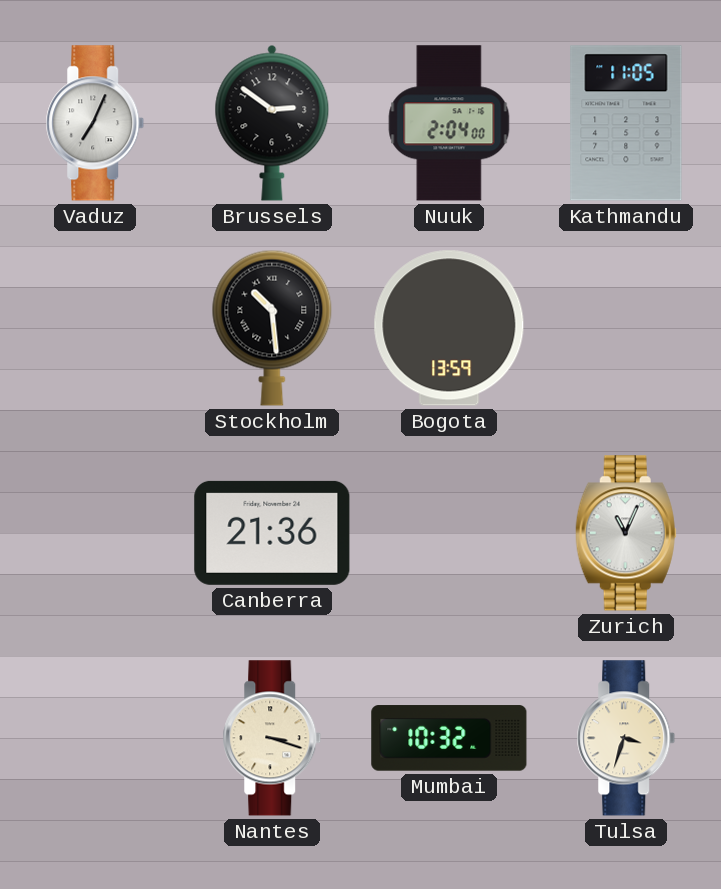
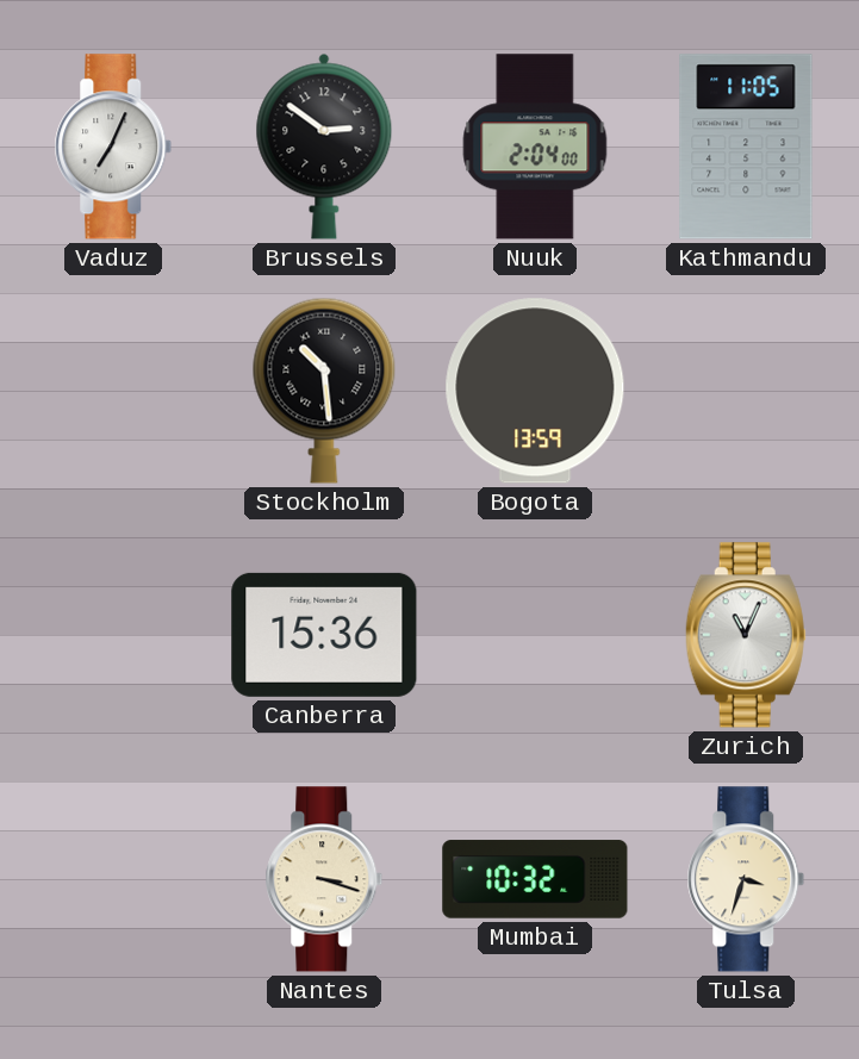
Canberra: 21:36 -> 15:36 (324, 635)
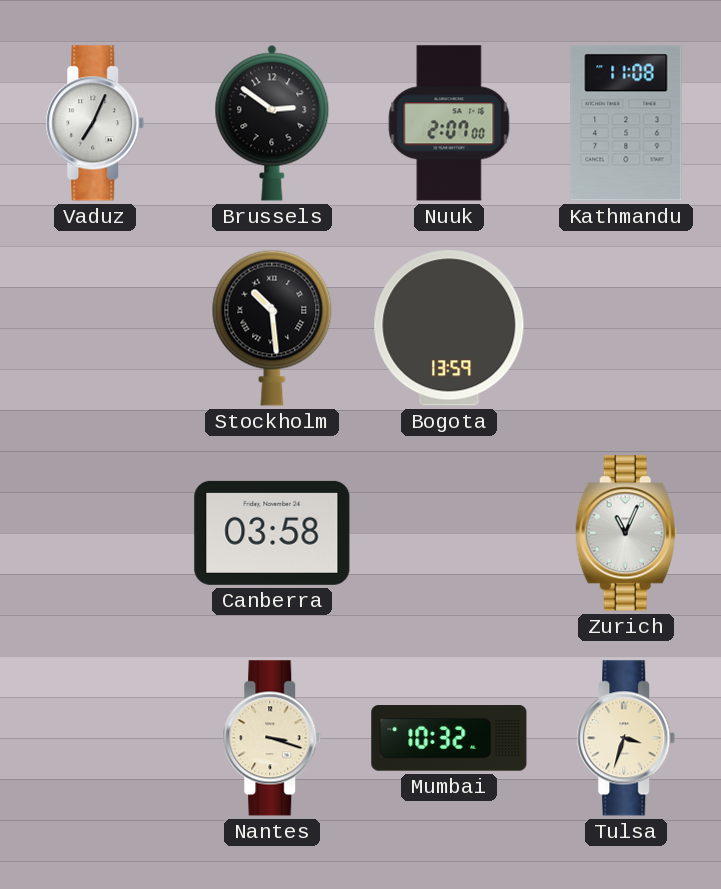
Nuuk: 2:04 -> 2:07 (449, 123)
Kathmandu: 11:05 -> 11:08 (626, 123)
Canberra: 15:36 -> 03:58 (272, 533)
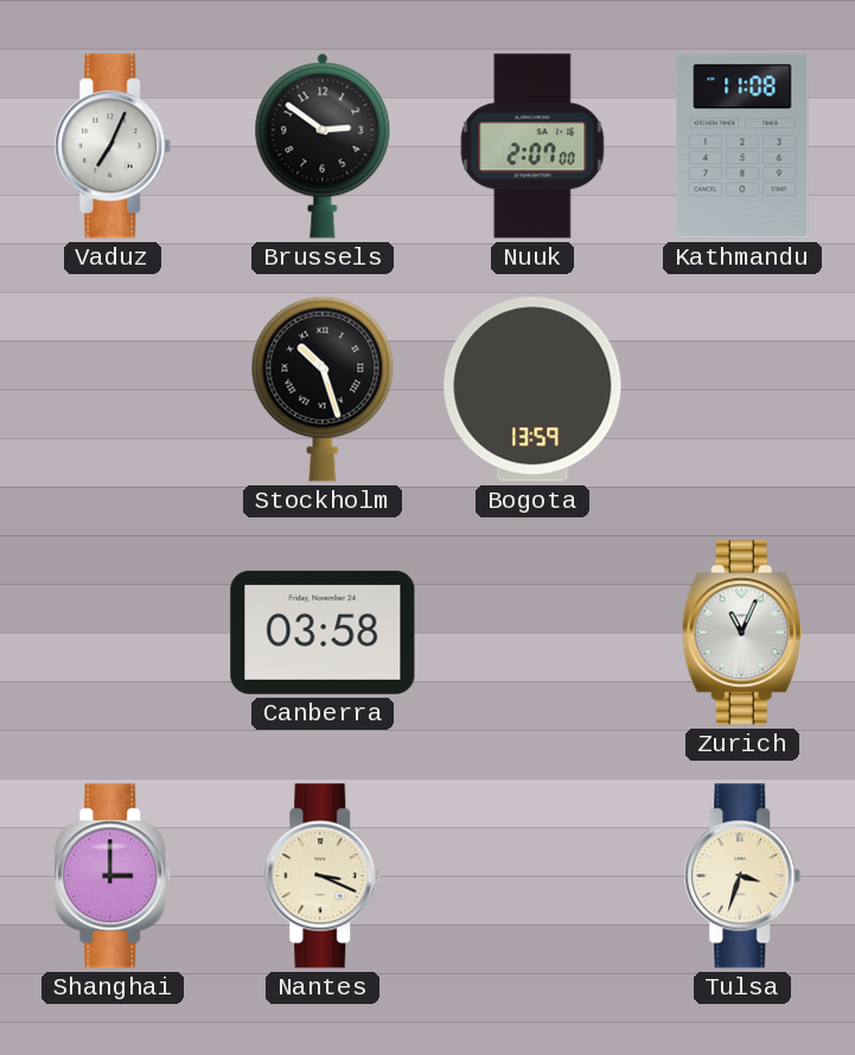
Stockholm: 10:29 -> 10:27 (323, 389)
Shanghai: none -> 3:00 (113, 876)
Nantes: 3:18 -> 3:19 (323, 876)
Mumbai: 10:32 -> none (449, 738)
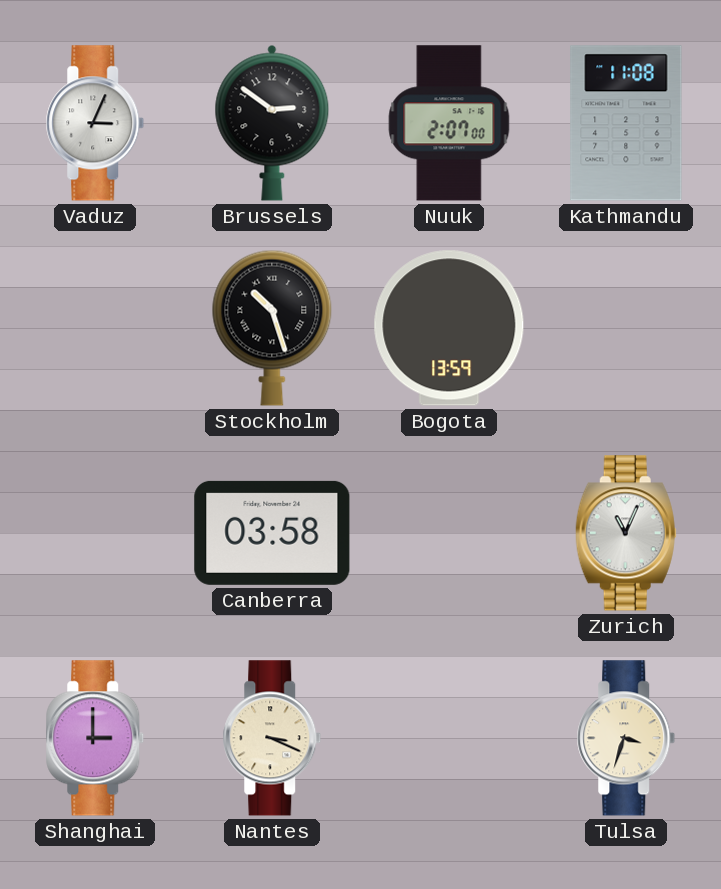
Vaduz: 7:04 -> 3:04 (95, 123)
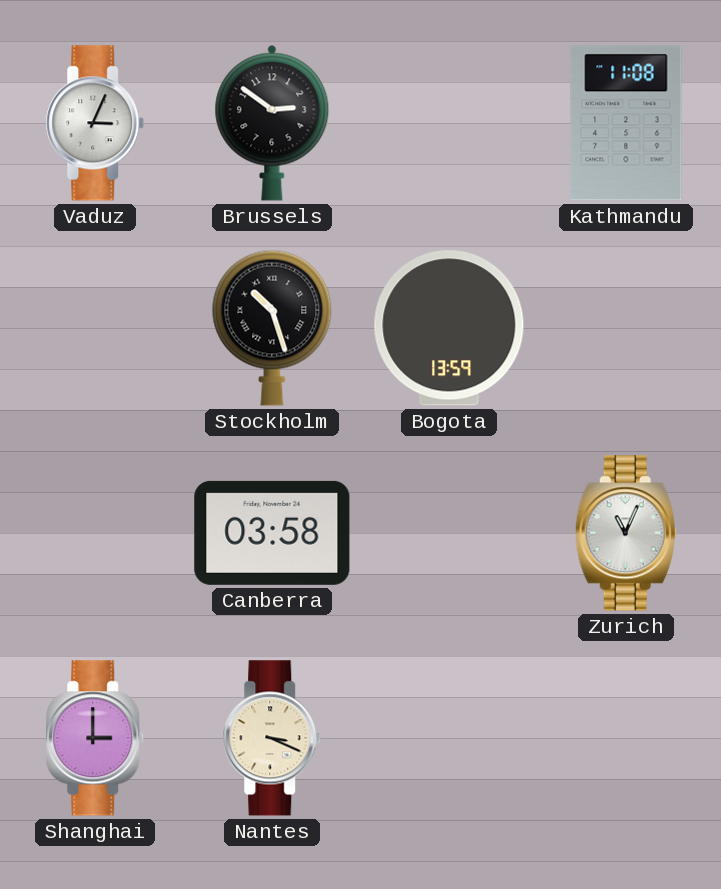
Nuuk: 2:07 -> none (449, 123)
Tulsa: 3:33 -> none (626, 738)
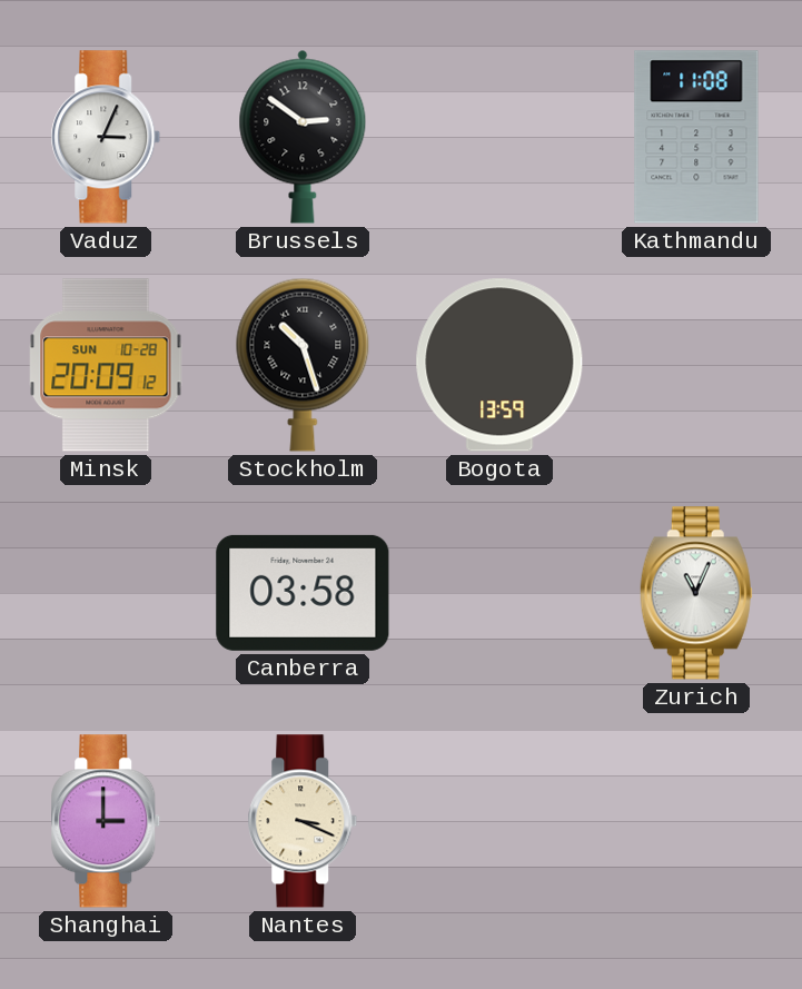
Minsk: none -> 20:09 (106, 365)
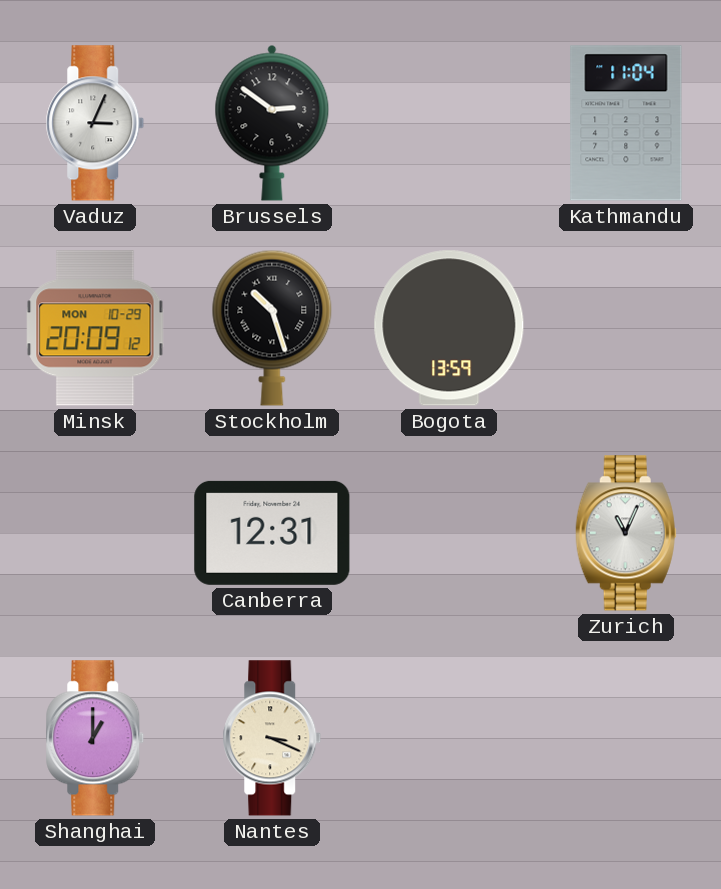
Kathmandu: 11:08 -> 11:04 (626, 123)
Minsk date: SUN 10-28 -> MON 10-29 (95, 328)
Canberra: 03:58 -> 12:31 (272, 533)
Shanghai: 3:00 -> 1:00 (95, 738)
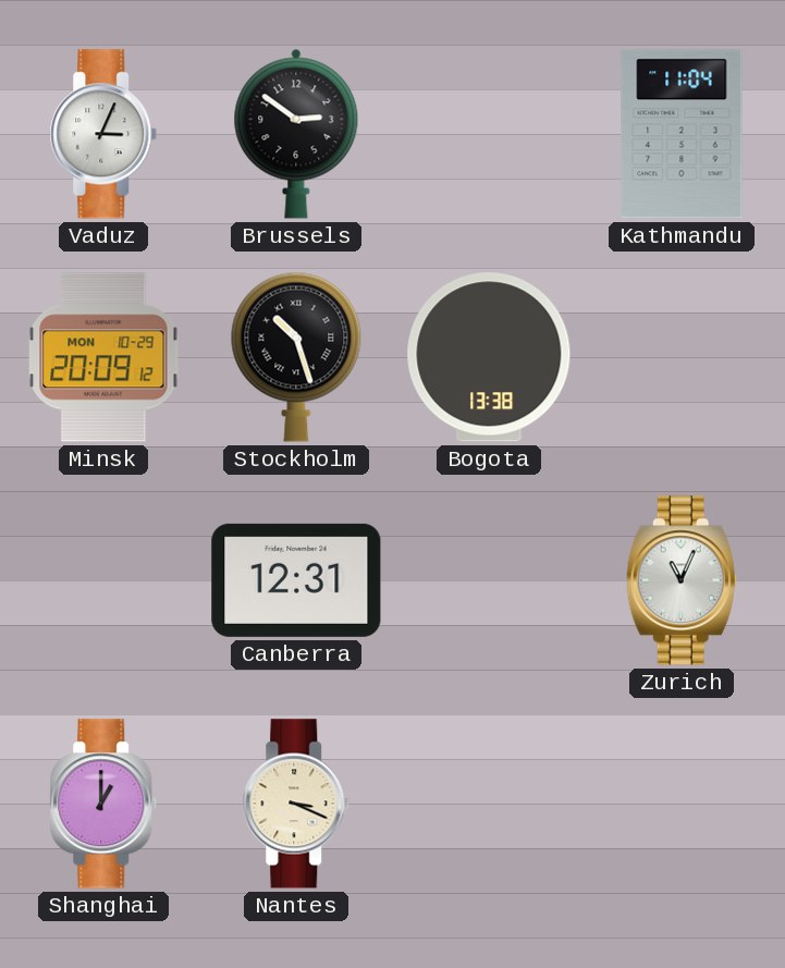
Bogota: 13:59 -> 13:38 (489, 357)
